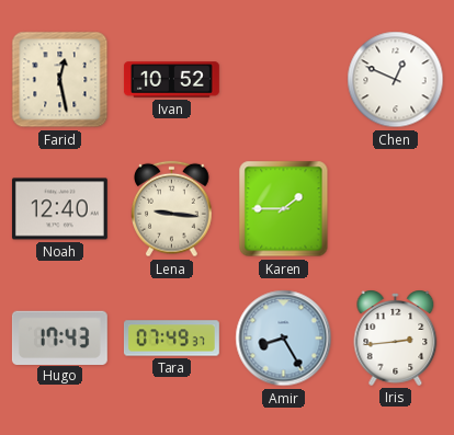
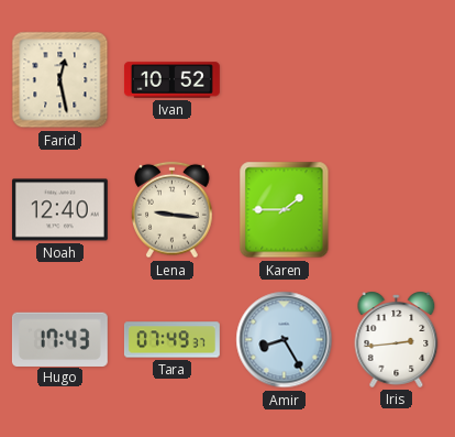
Chen: 12:49 -> none (396, 80)
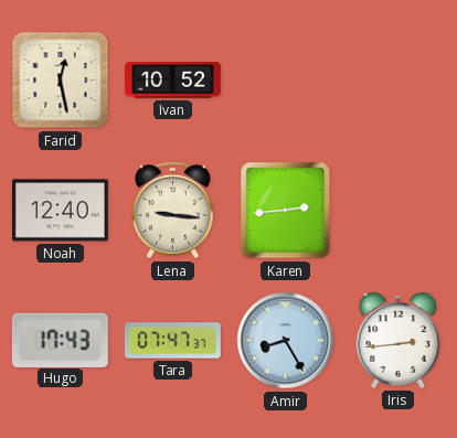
Karen: 1:45 -> 2:44 (286, 211)
Tara: 07:49 -> 07:47 (172, 341)
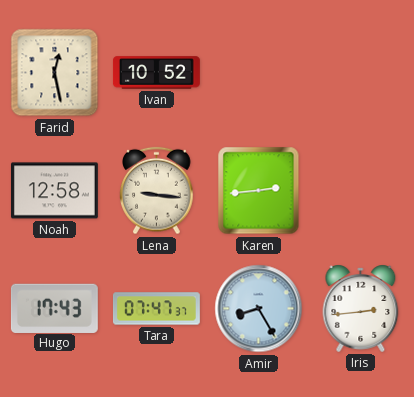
Noah: 12:40 -> 12:58 (54, 191)
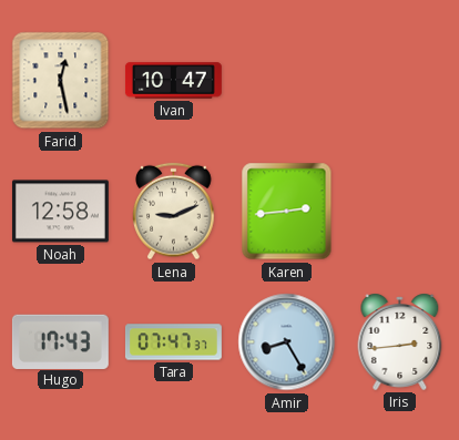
Ivan: 10:52 -> 10:47 (173, 81)
Lena: 9:16 -> 9:11 (174, 212)
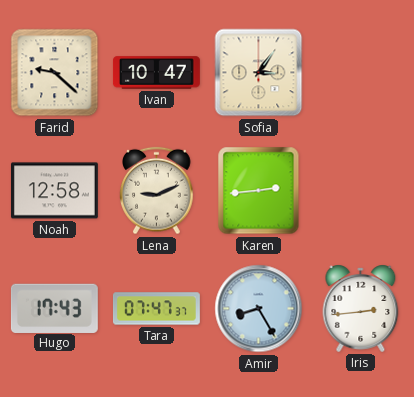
Farid: 12:28 -> 9:22 (55, 73)
Sofia: none -> 3:06 (259, 73)
